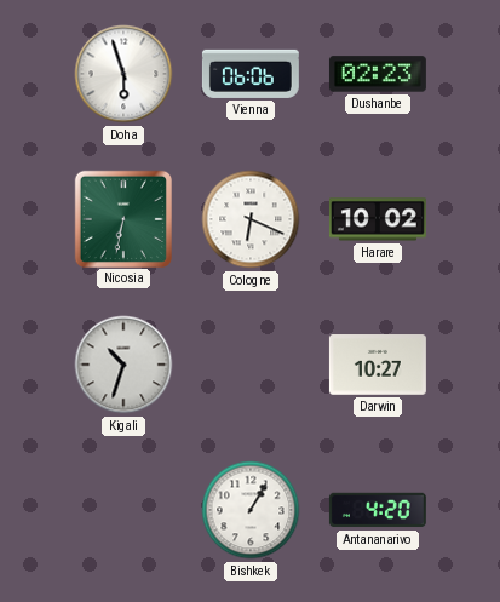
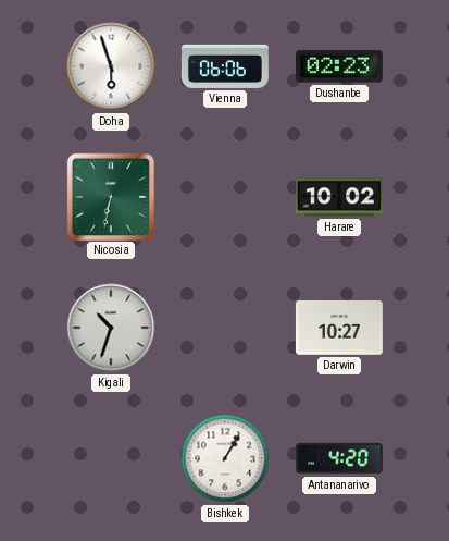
Cologne: 6:19 -> none (251, 219)
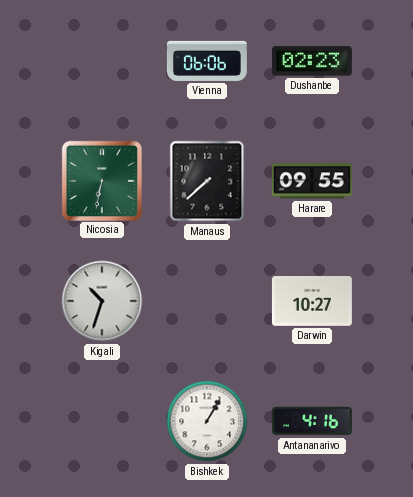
Doha: 5:57 -> none (111, 66)
Manaus: none -> 7:38 (207, 181)
Harare: 10:02 -> 09:55 (312, 181)
Antananarivo: 4:20 -> 4:16 (312, 421)
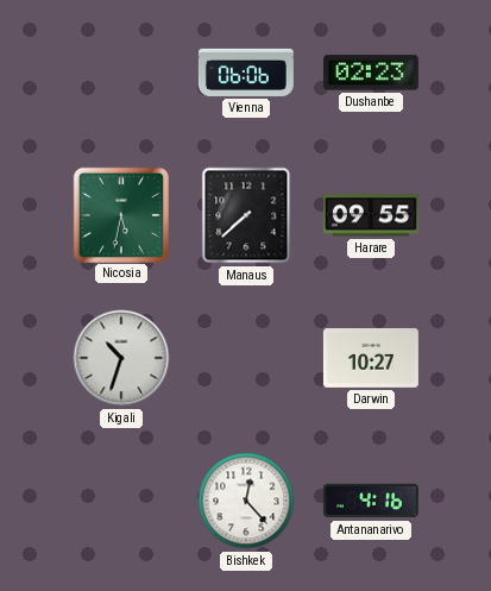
Nicosia: 6:32 -> 5:32 (120, 214)
Bishkek: 1:05 -> 12:23 (246, 501)
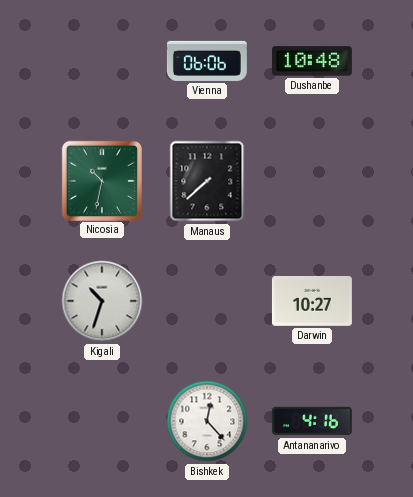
Dushanbe: 02:23 -> 10:48 (312, 61)
Nicosia: 5:32 -> 10:32 (101, 180)
Harare: 09:55 -> none (371, 215)
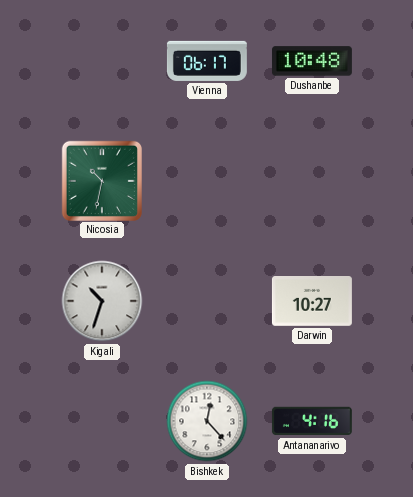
Vienna: 06:06 -> 06:17 (207, 61)
Manaus: 7:38 -> none (207, 181)
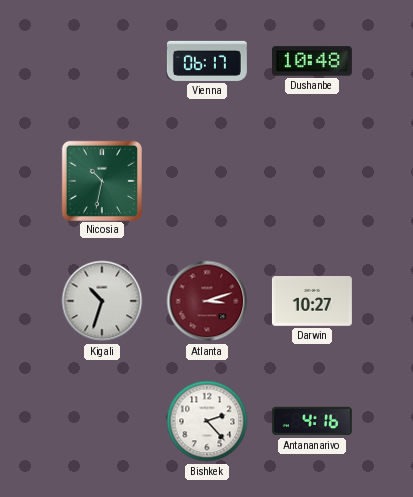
Atlanta: none -> 3:12 (207, 301)
Bishkek: 12:23 -> 2:23 (207, 421)
